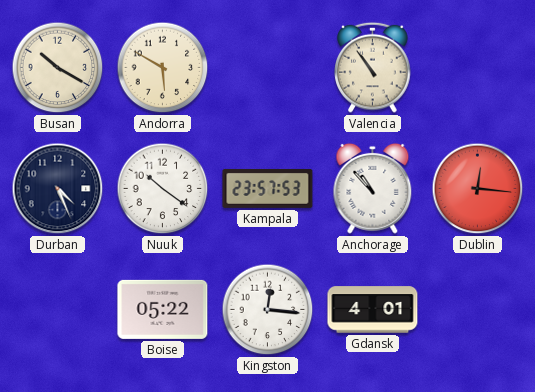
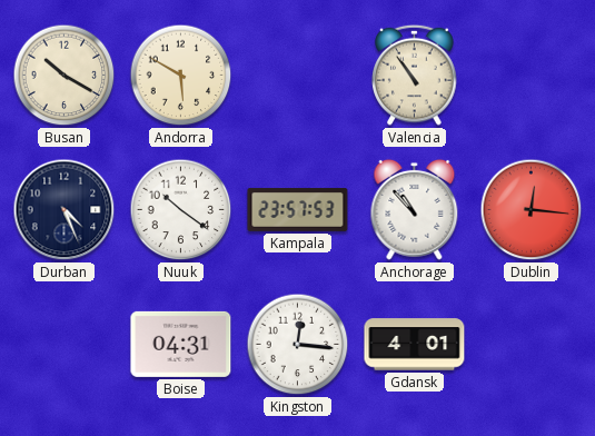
Boise: 05:22 -> 04:31 (181, 344)
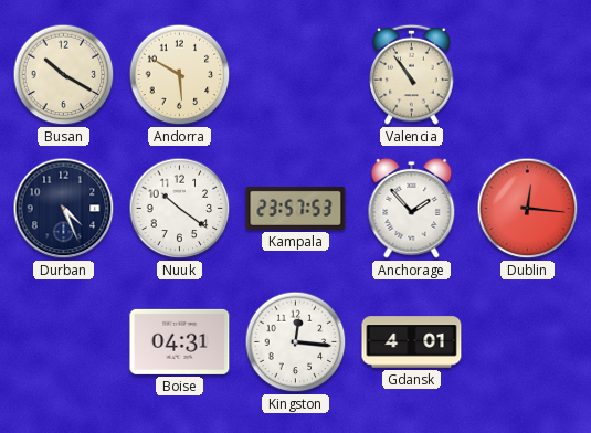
Anchorage: 10:53 -> 1:53 (412, 208)
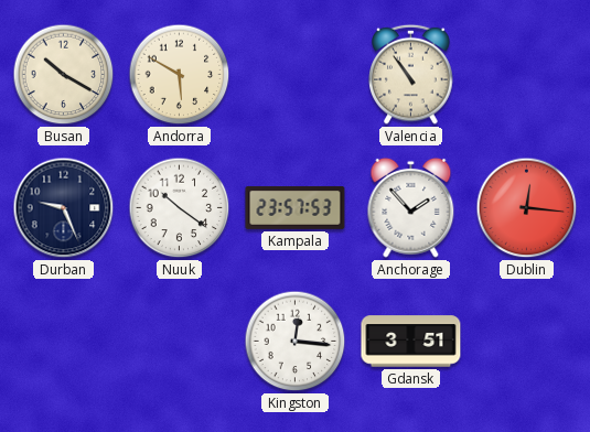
Durban: 4:26 -> 9:26 (64, 208)
Boise: 04:31 -> none (180, 341)
Gdansk: 4:01 -> 3:51 (411, 342)
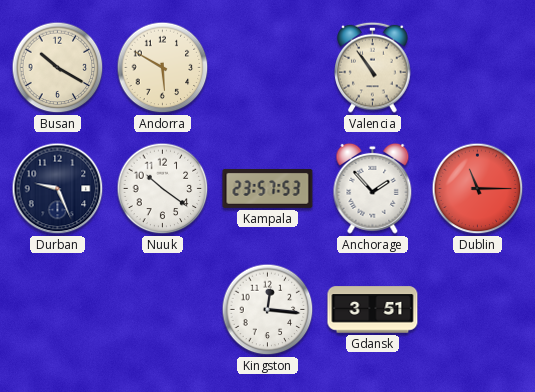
Dublin: 12:16 -> 11:15 (478, 189)
